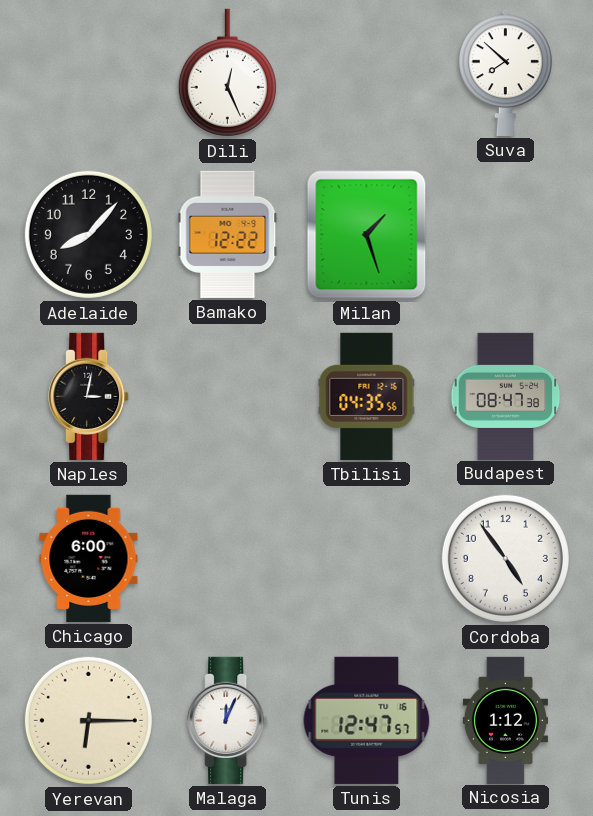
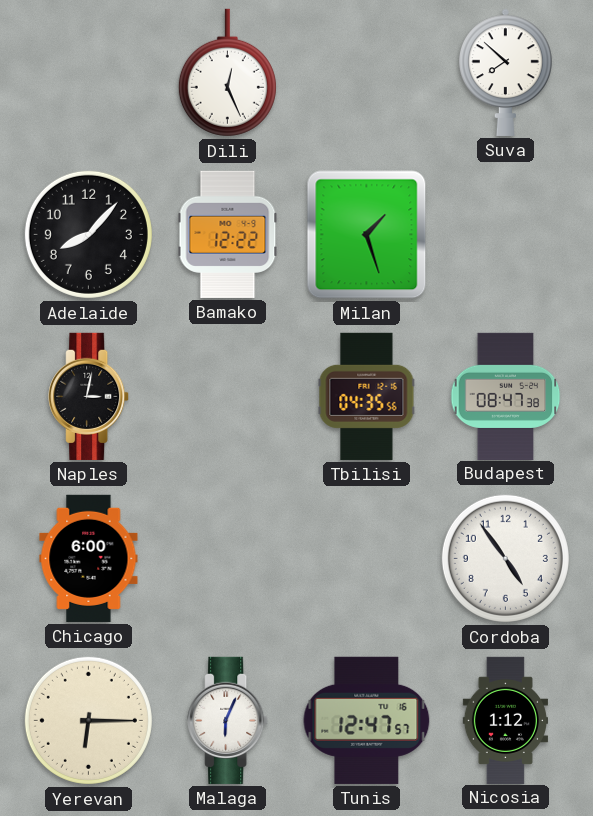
Malaga: 12:04 -> 6:04 (228, 720)
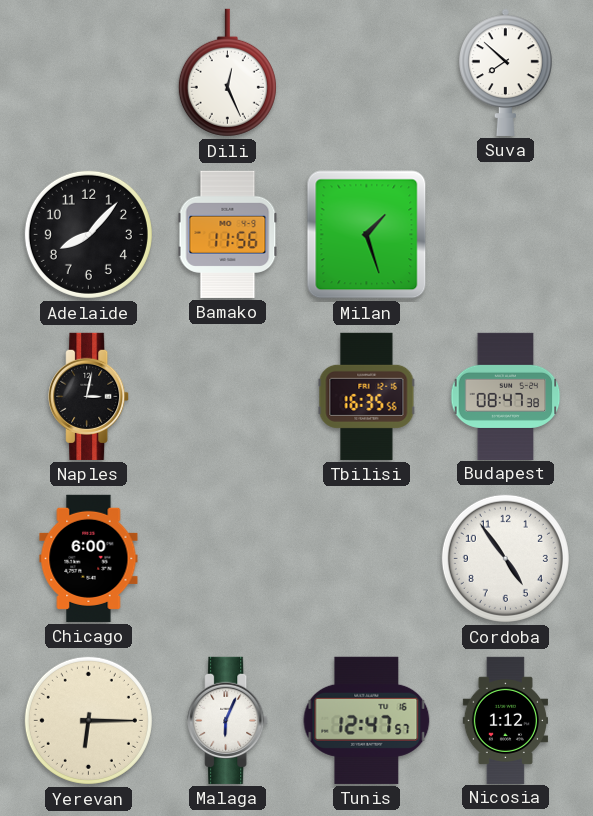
Bamako: 12:22 -> 11:56 (228, 234)
Tbilisi: 04:35 -> 16:35 (367, 396)
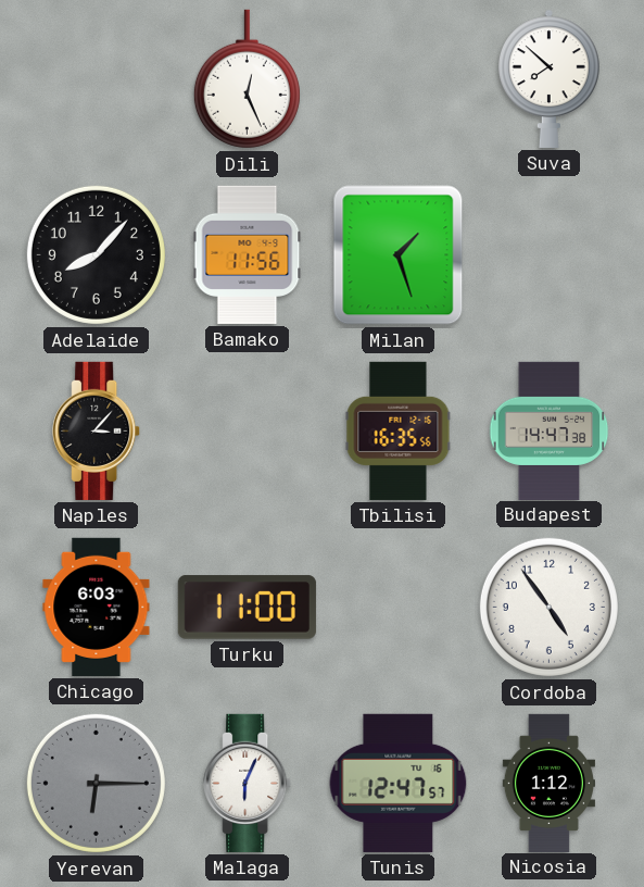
Naples: 3:02 -> 3:07 (97, 430)
Budapest: 08:47 -> 14:47 (550, 430)
Chicago: 6:00 -> 6:03 (97, 607)
Turku: none -> 11:00 (247, 608)
Yerevan dial: cream -> grey (96, 783)
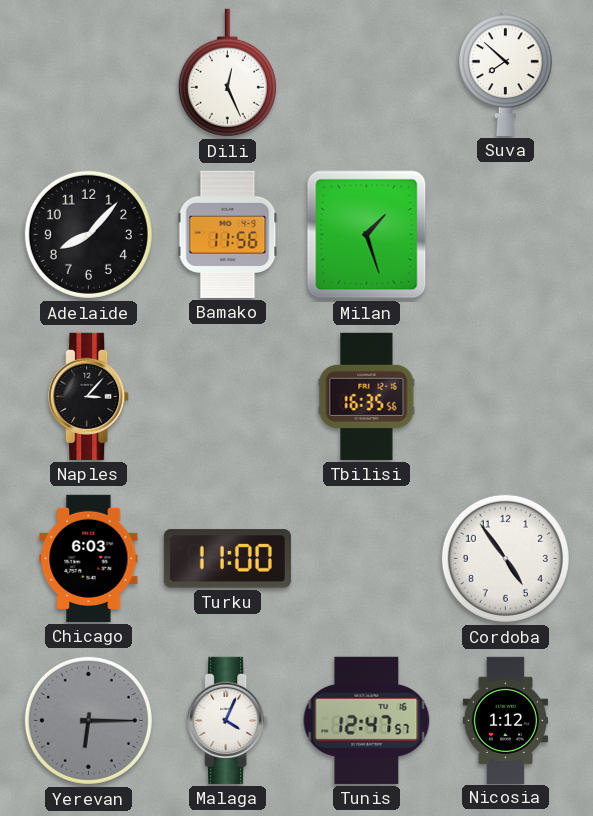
Budapest: 14:47 -> none (550, 430)
Malaga: 6:04 -> 4:04 (228, 720)
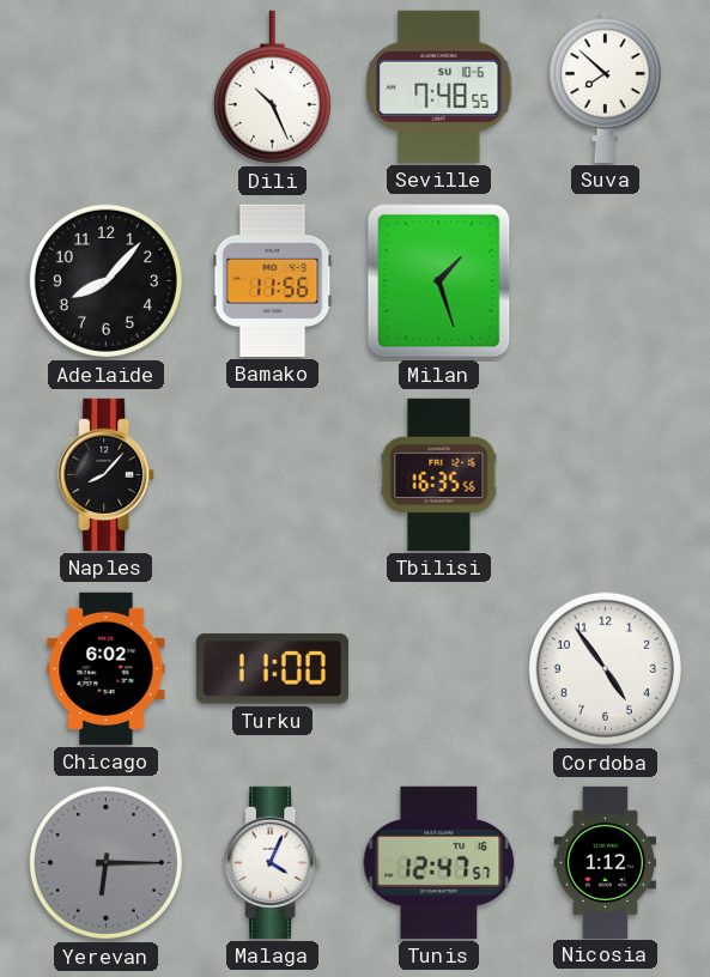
Dili: 12:26 -> 10:26 (272, 87)
Seville: none -> 7:48 (439, 86)
Naples: 3:07 -> 8:07 (107, 474)
Chicago: 6:03 -> 6:02 (107, 668)
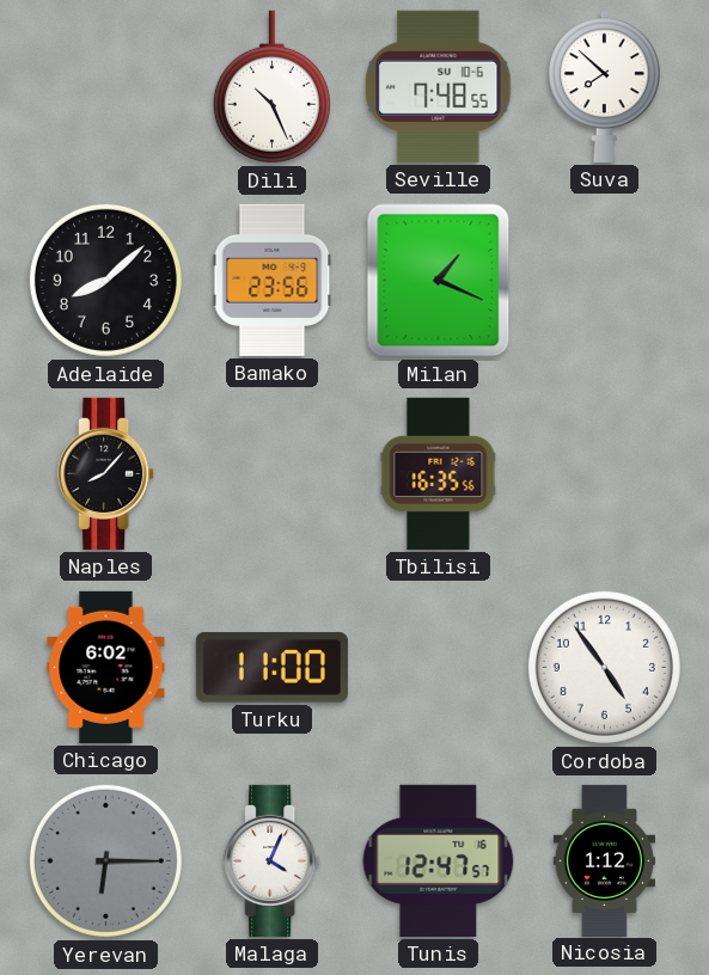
Adelaide: 8:07 -> 8:08 (105, 280)
Bamako: 11:56 -> 23:56 (273, 280)
Milan: 1:27 -> 1:19 (439, 281)
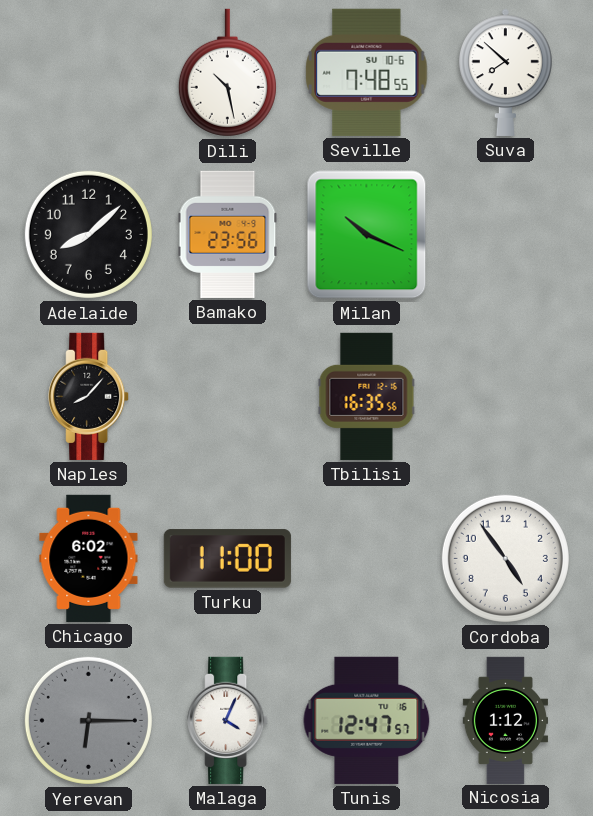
Dili: 10:26 -> 10:28 (227, 73)
Milan: 1:19 -> 10:19 (367, 235)
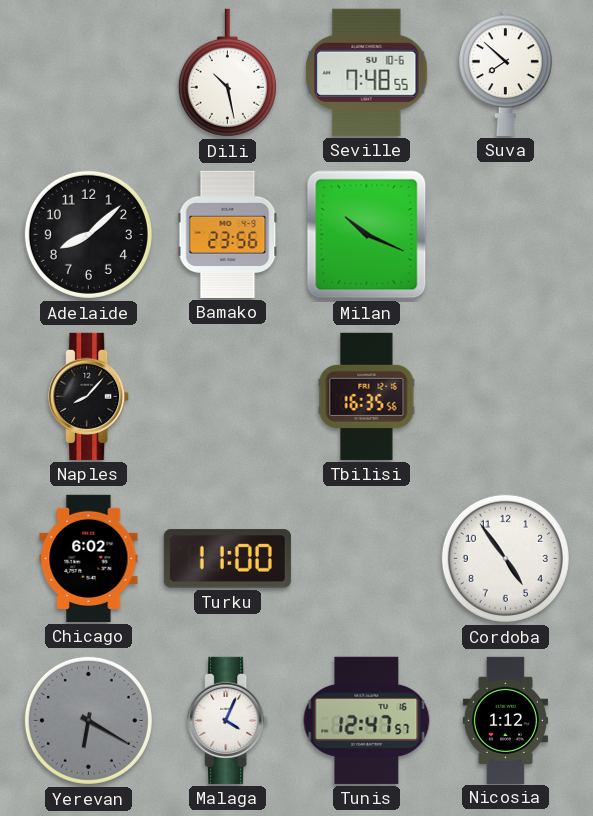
Yerevan: 6:15 -> 6:20 (88, 720)
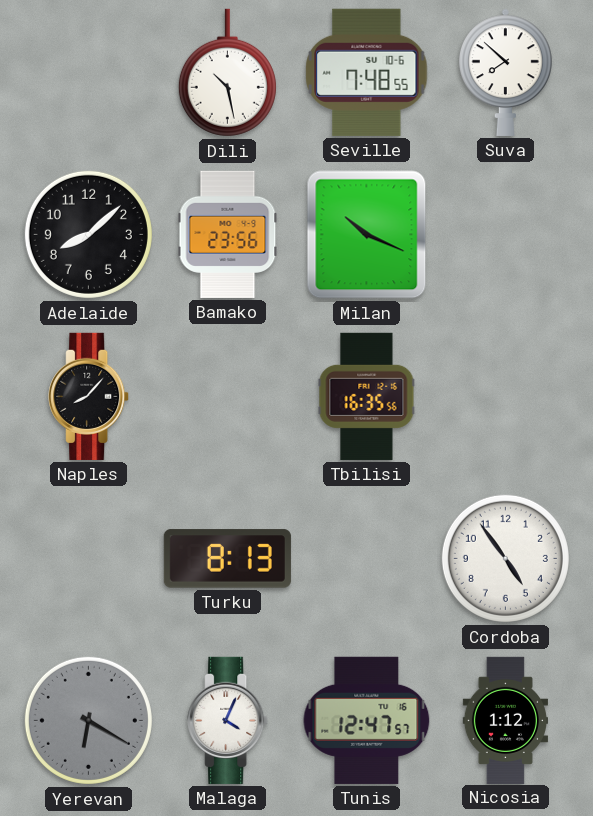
Chicago: 6:02 -> none (89, 558)
Turku: 11:00 -> 8:13 (227, 559)
